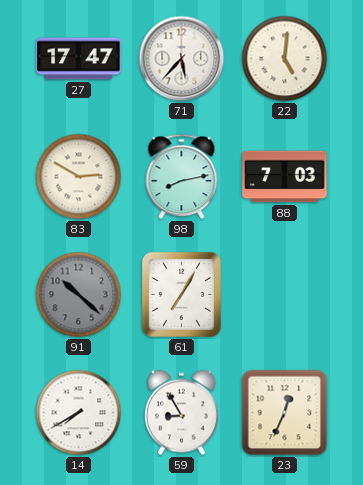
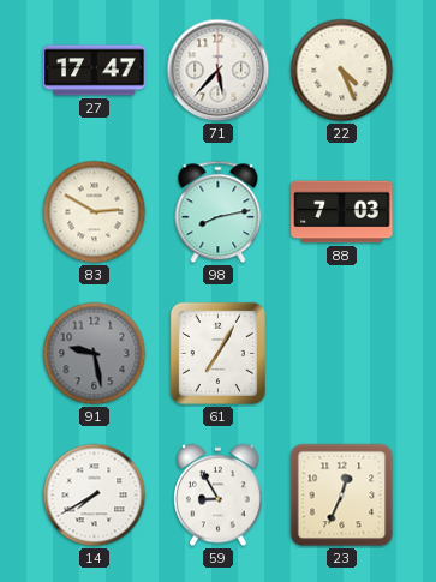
22: 5:01 -> 4:26 (342, 71)
91: 10:22 -> 9:28 (95, 354)
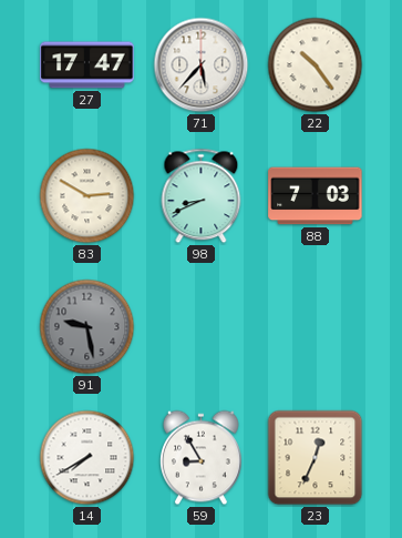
22: 4:26 -> 10:24 (316, 65)
98: 8:13 -> 8:41 (202, 196)
61: 7:05 -> none (217, 353)
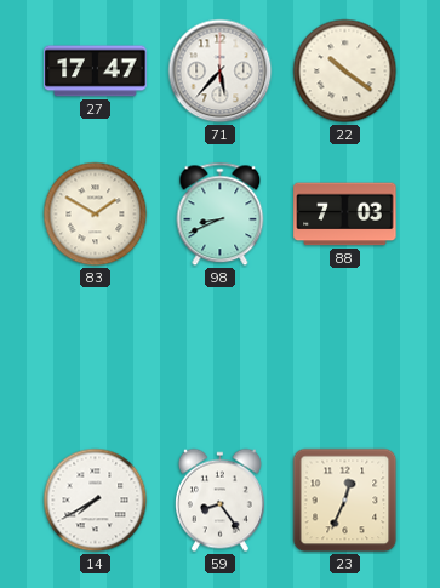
22: 10:24 -> 10:21 (345, 72)
83: 2:50 -> 1:50 (96, 215)
91: 9:28 -> none (87, 327)
59: 8:55 -> 8:24 (221, 501)
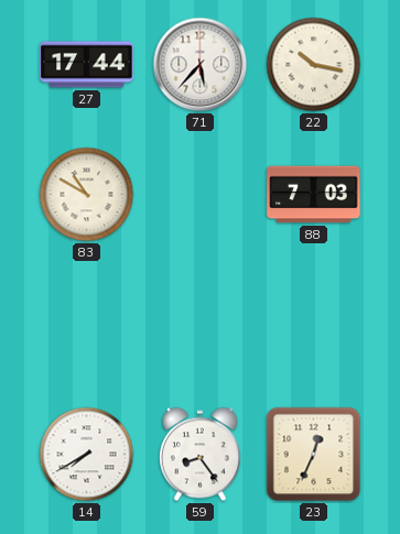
27: 17:47 -> 17:44 (87, 65)
22: 10:21 -> 10:17 (314, 65)
83: 1:50 -> 10:50 (87, 195)
98: 8:41 -> none (221, 215)
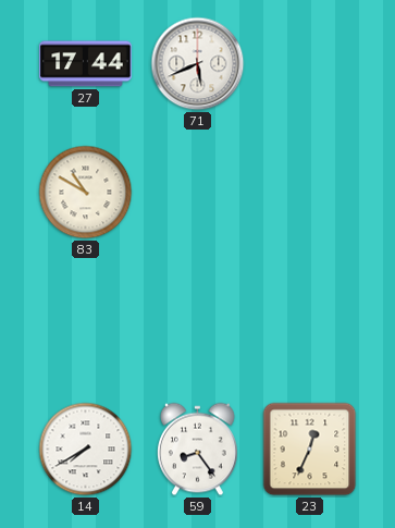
71: 5:37 -> 5:41 (198, 64)
22: 10:17 -> none (314, 65)
88: 7:03 -> none (314, 195)
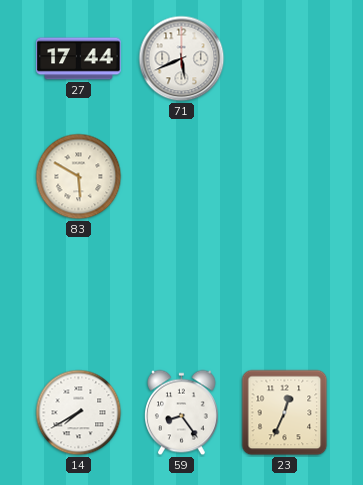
83: 10:50 -> 5:50 (79, 177)
